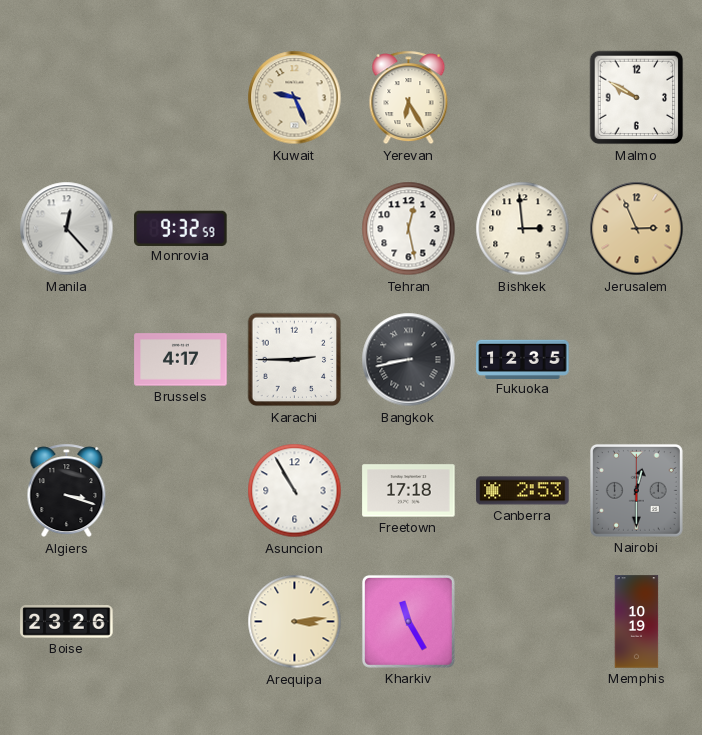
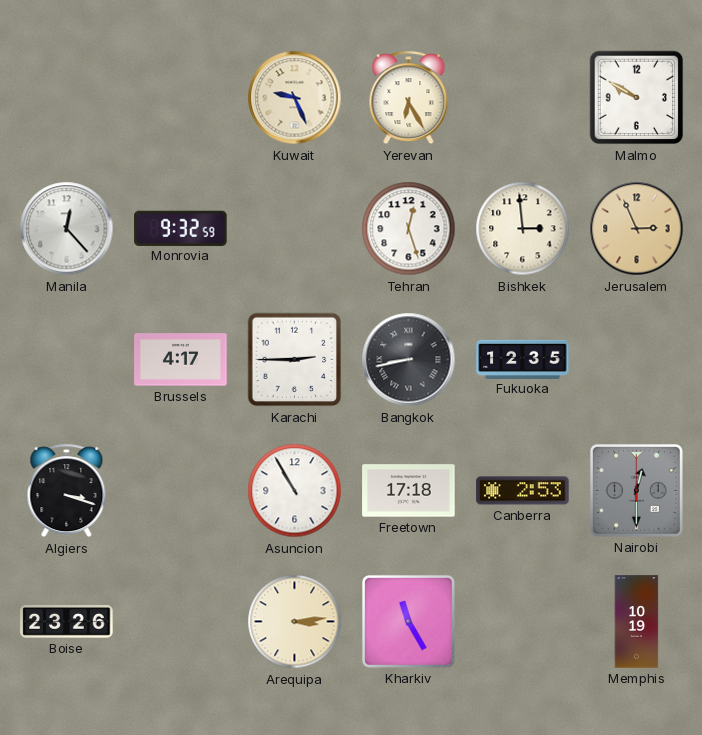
Tehran: 12:28 -> 12:27 (409, 229)
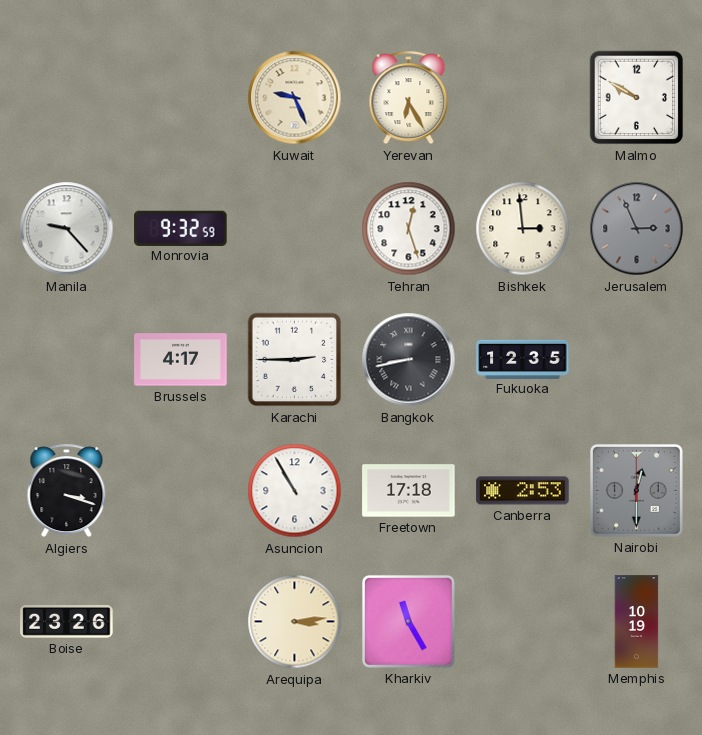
Manila: 12:23 -> 9:23 (67, 229)
Jerusalem dial: champagne -> grey (637, 229)
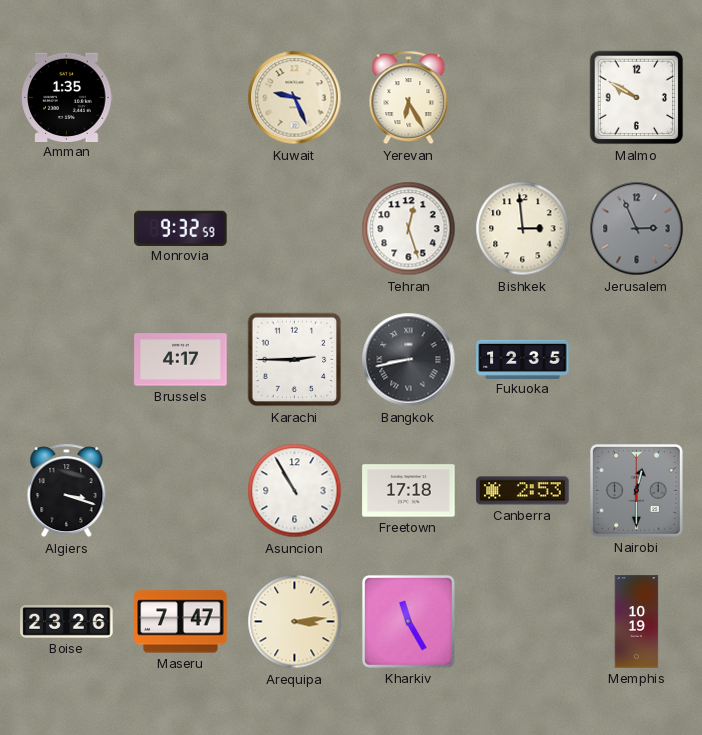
Amman: none -> 1:35 (67, 97)
Manila: 9:23 -> none (67, 229)
Maseru: none -> 7:47 (181, 622)
